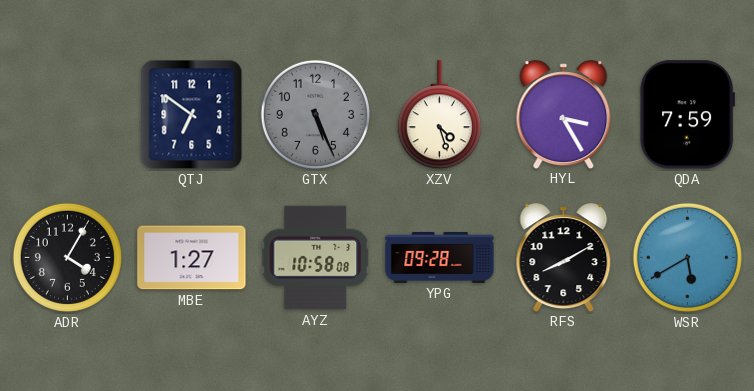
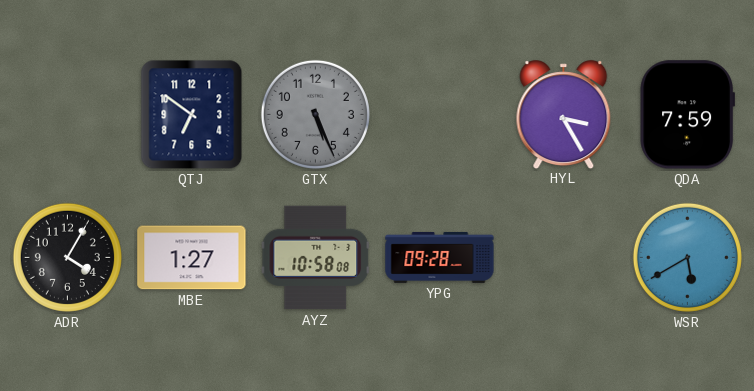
XZV: 4:27 -> none (439, 115)
RFS: 8:10 -> none (564, 257)
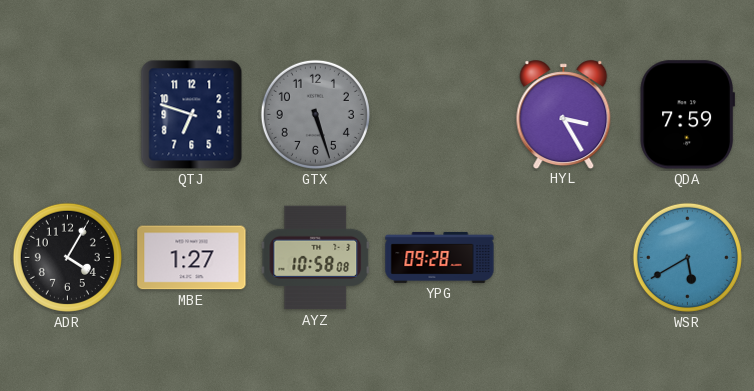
QTJ: 6:51 -> 6:48 (192, 115)
GTX: 5:26 -> 5:27 (315, 114)
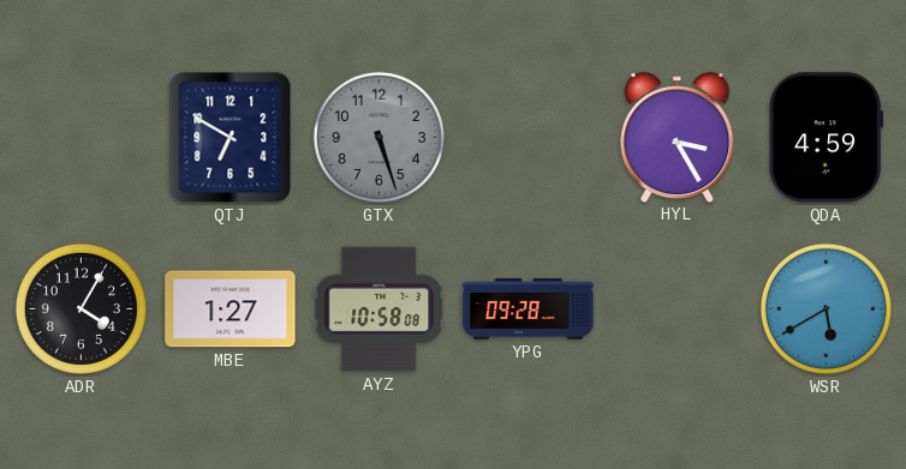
QTJ: 6:48 -> 6:50 (231, 138)
QDA: 7:59 -> 4:59 (825, 138)
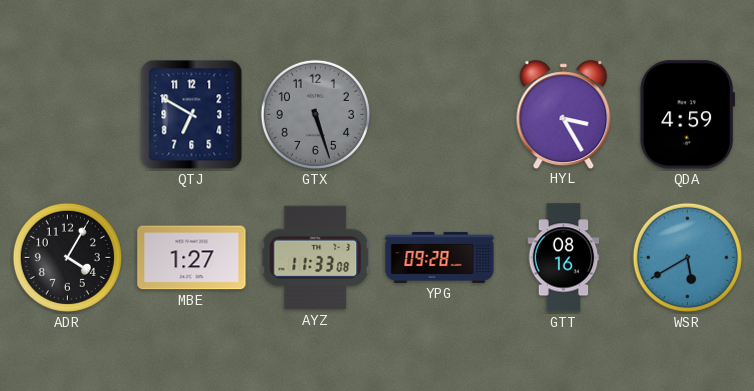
AYZ: 10:58 -> 11:33 (316, 258)
GTT: none -> 08:16 (564, 258)
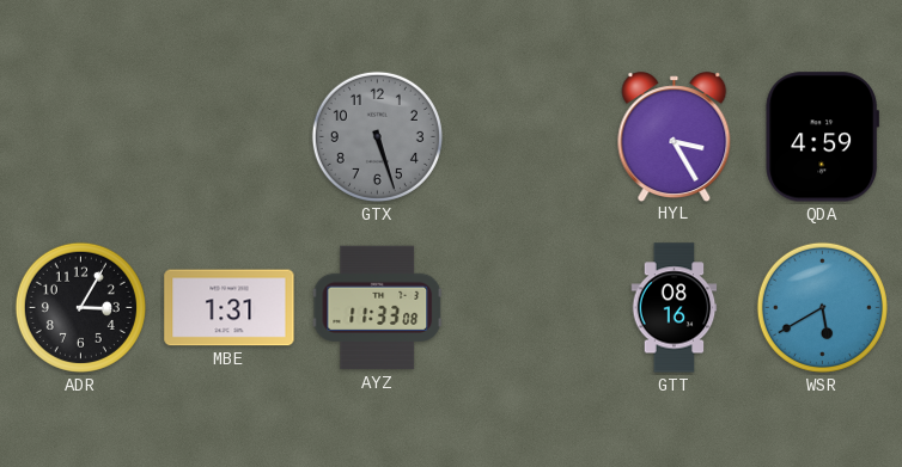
QTJ: 6:50 -> none (192, 115)
ADR: 4:05 -> 3:05 (80, 307)
MBE: 1:27 -> 1:31 (230, 308)
YPG: 09:28 -> none (440, 257)
